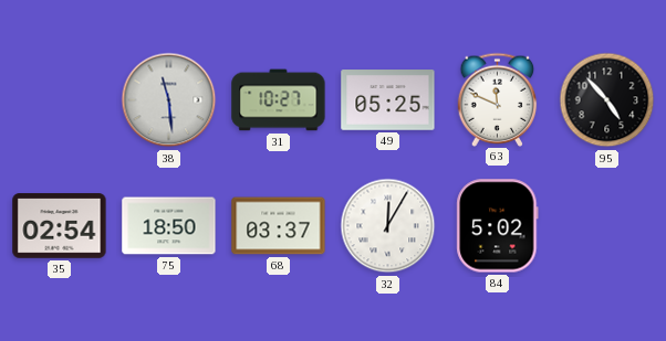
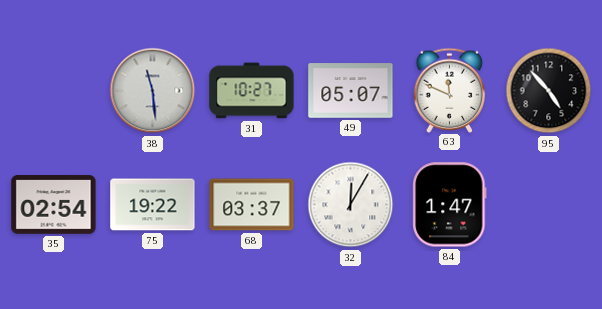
49: 05:25 -> 05:07 (351, 91)
75: 18:50 -> 19:22 (153, 205)
84: 5:02 -> 1:47 (450, 205)
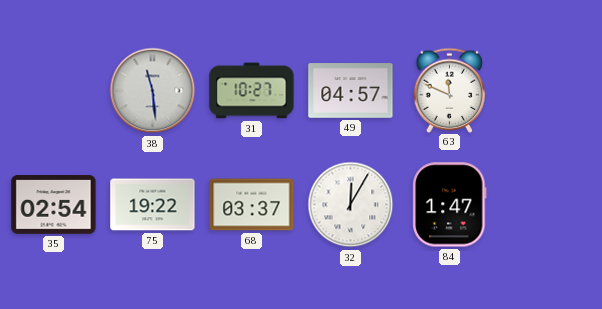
49: 05:07 -> 04:57 (351, 91)
95: 4:53 -> none (549, 91)
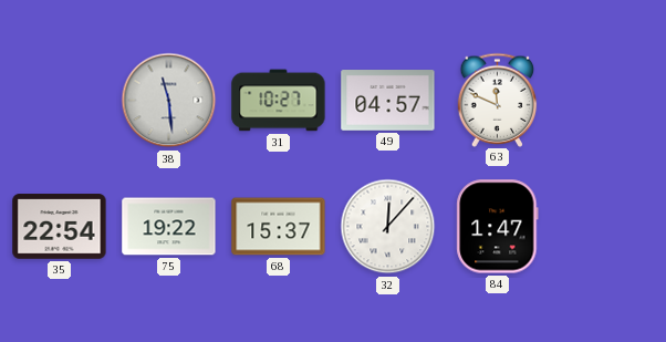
35: 02:54 -> 22:54 (60, 227)
68: 03:37 -> 15:37 (279, 227)
32: 12:05 -> 12:07 (388, 227)
